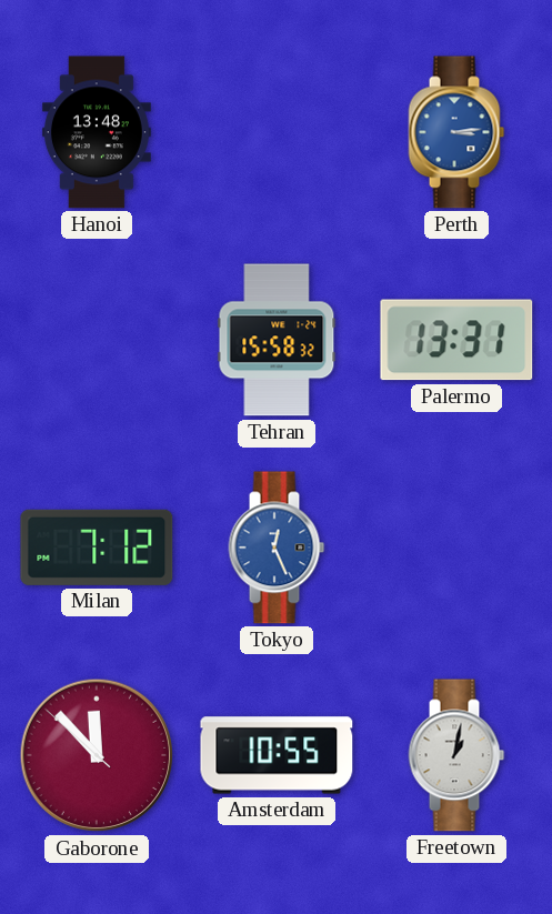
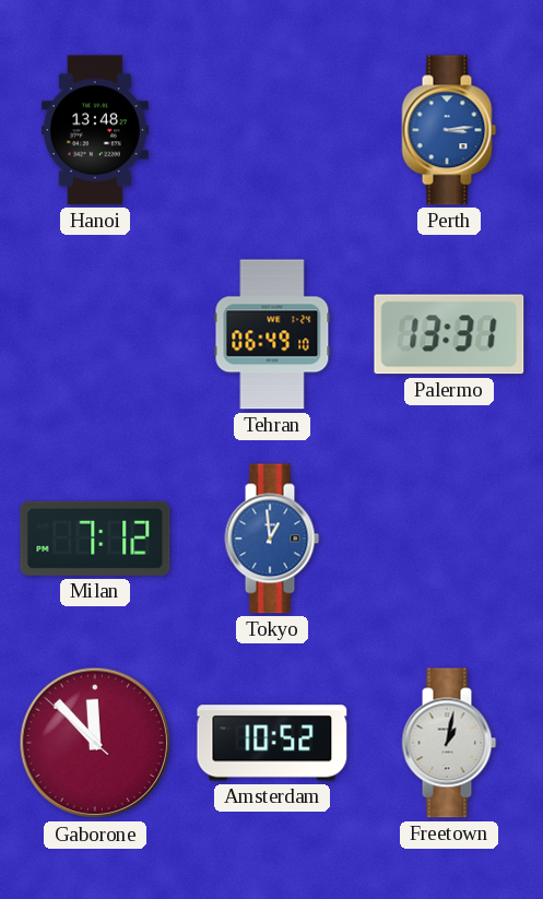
Tehran: 15:58 -> 06:49 (272, 334)
Tokyo: 12:26 -> 12:59 (272, 539)
Amsterdam: 10:55 -> 10:52 (272, 743)
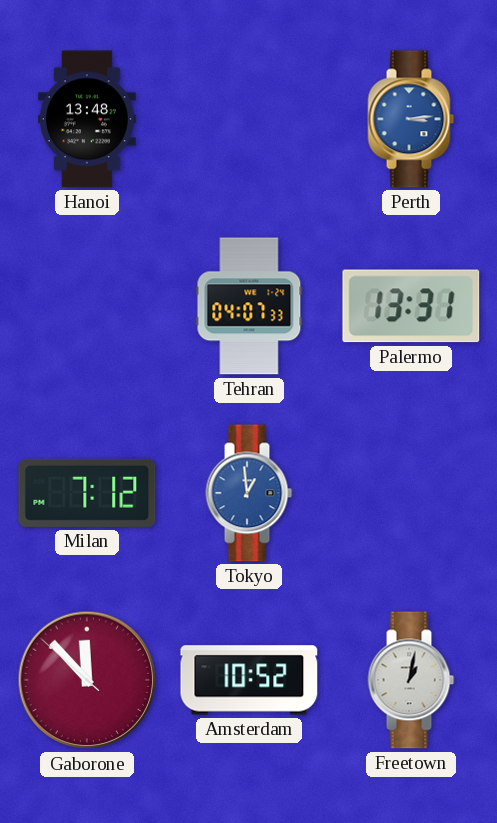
Tehran: 06:49 -> 04:07 (249, 306)
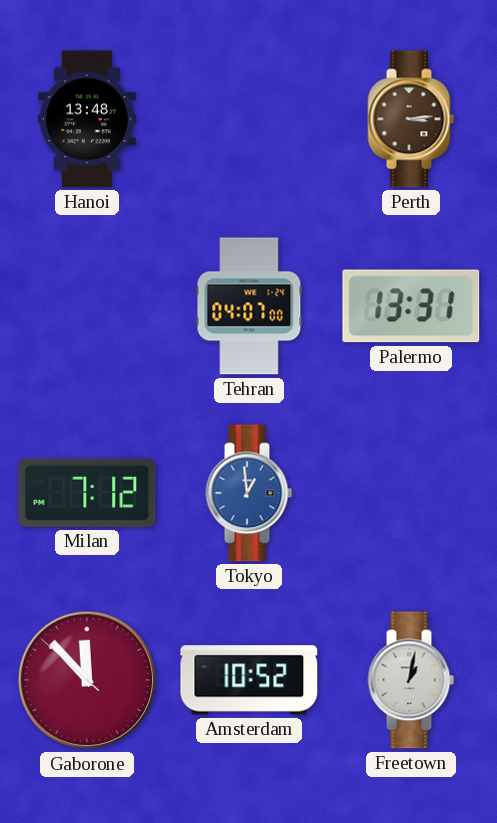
Perth dial: blue -> brown (411, 119)
Tehran: 04:07:33 -> 04:07:00 (249, 306)
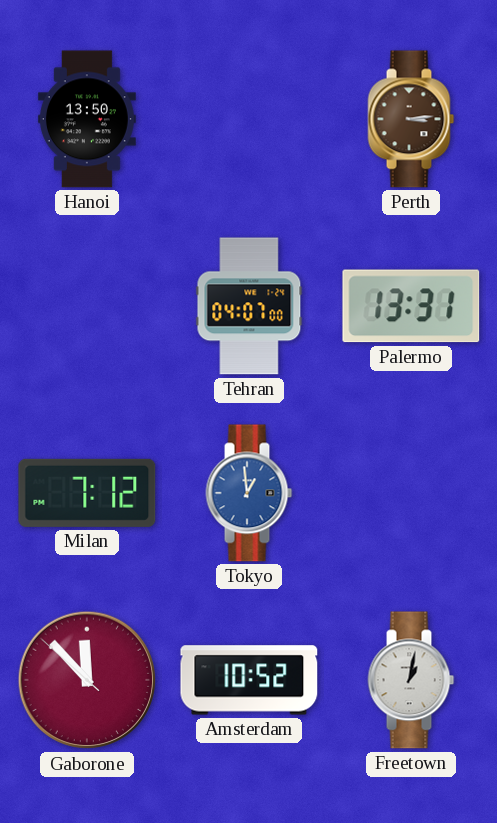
Hanoi: 13:48 -> 13:50 (87, 119)
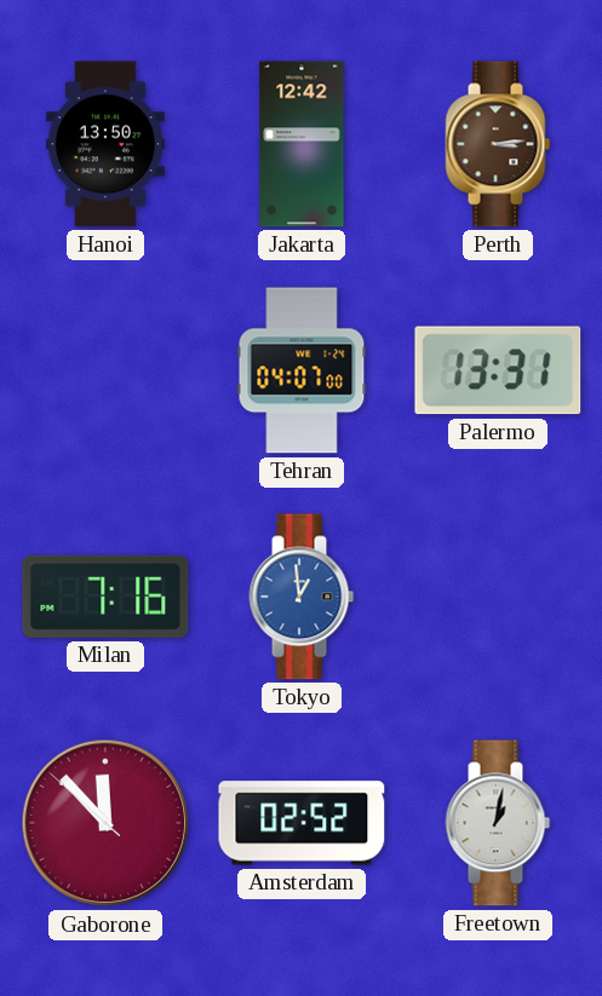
Jakarta: none -> 12:42 (302, 144)
Milan: 7:12 -> 7:16 (105, 597)
Amsterdam: 10:52 -> 02:52 (302, 823)
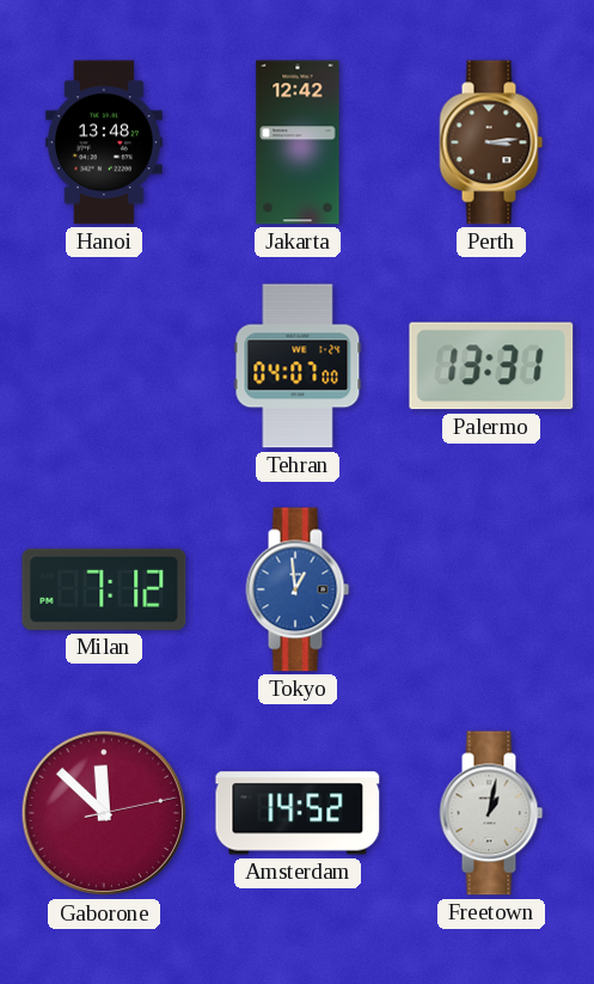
Hanoi: 13:50 -> 13:48 (104, 142)
Milan: 7:16 -> 7:12 (104, 589)
Gaborone: 11:52:52 -> 11:52:13 (104, 813)
Amsterdam: 02:52 -> 14:52 (298, 813)
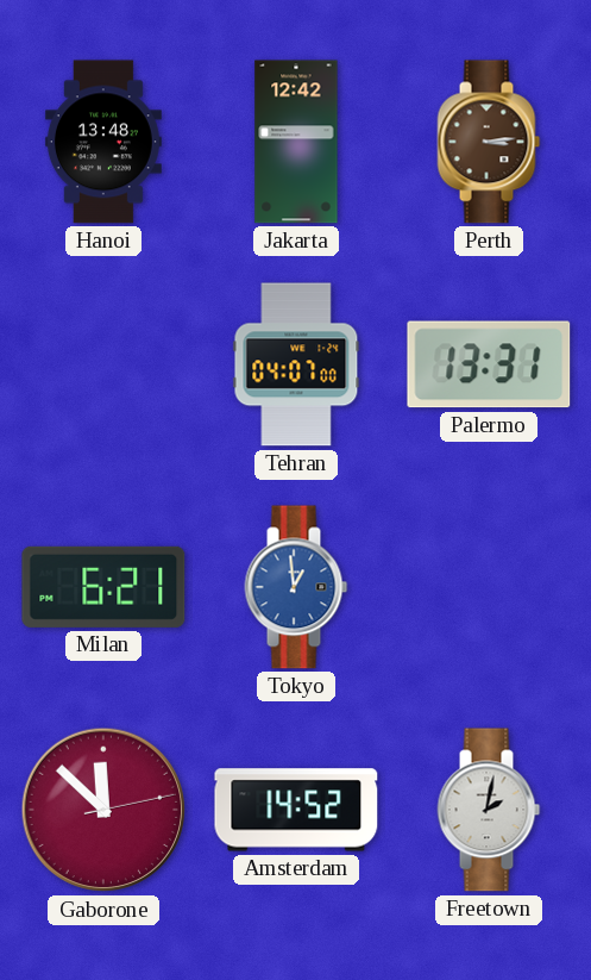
Milan: 7:12 -> 6:21 (103, 587)
Freetown: 1:02 -> 2:02 (489, 810)
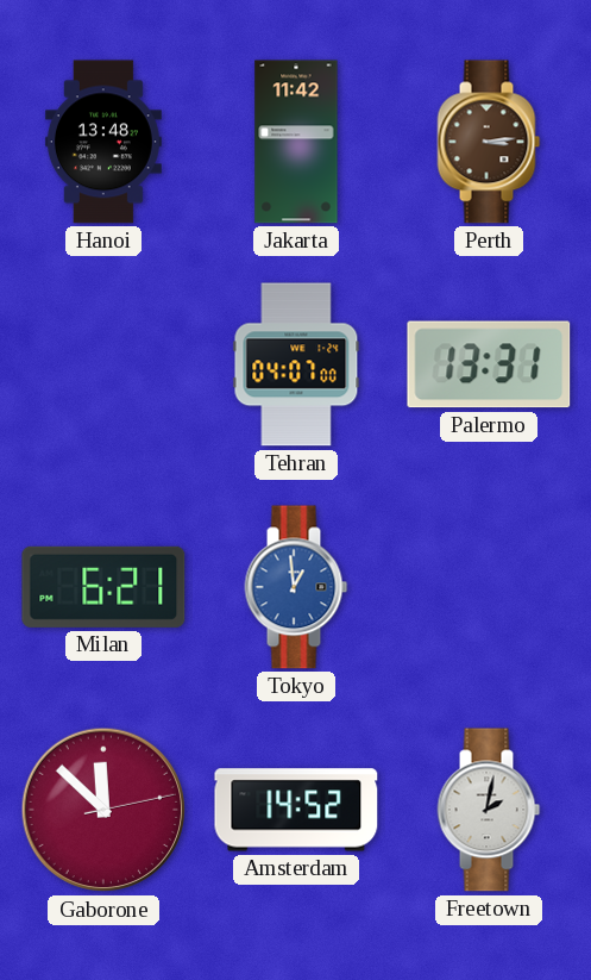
Jakarta: 12:42 -> 11:42 (296, 142)
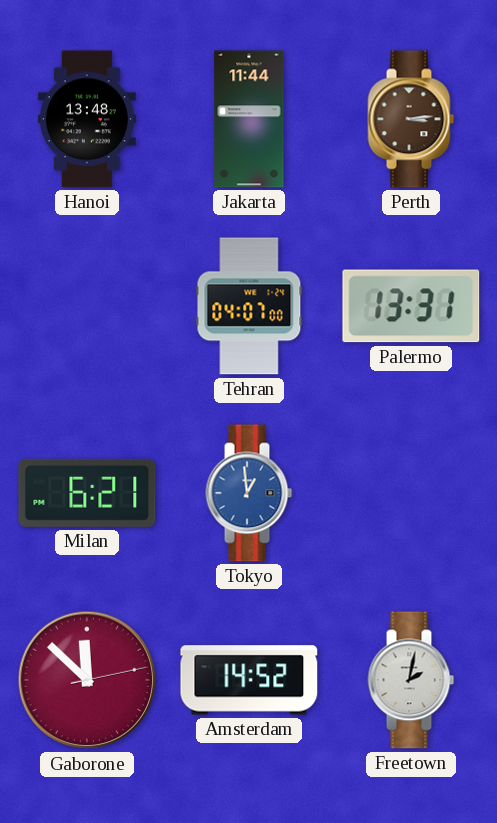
Jakarta: 11:42 -> 11:44 (249, 119)
